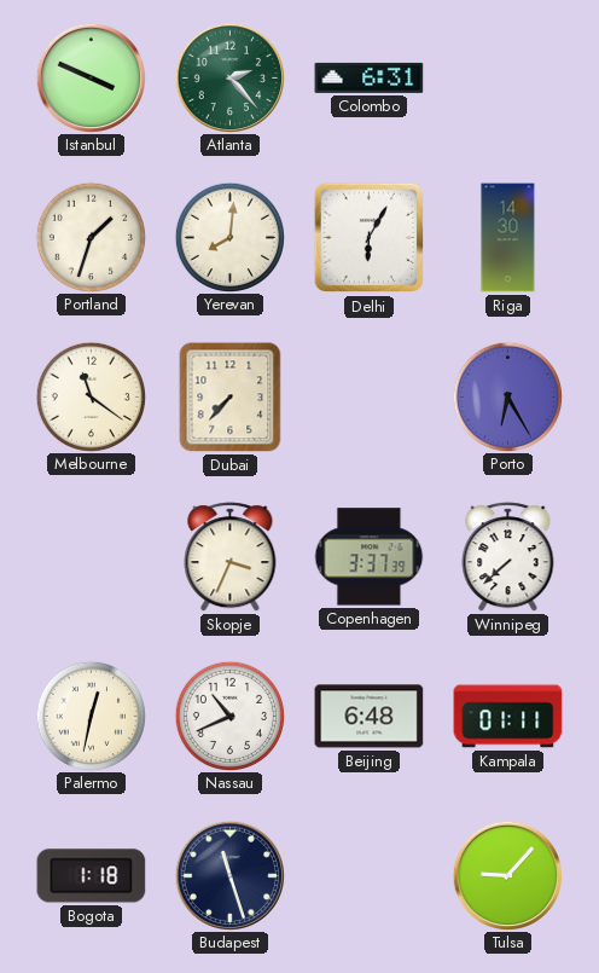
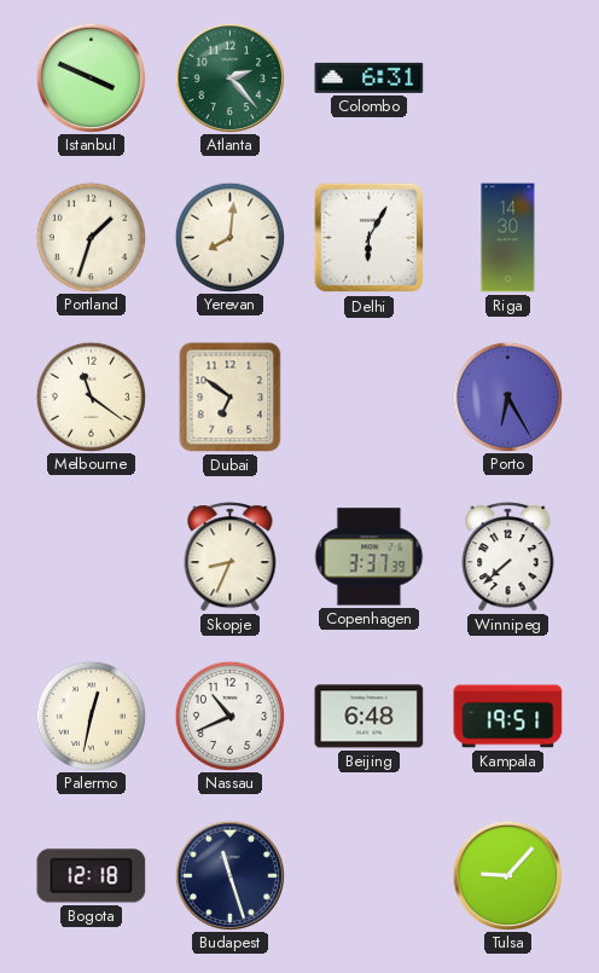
Dubai: 7:37 -> 6:51 (231, 398)
Skopje: 3:34 -> 8:34 (231, 557)
Kampala: 01:11 -> 19:51 (508, 717)
Bogota: 1:18 -> 12:18 (92, 876)
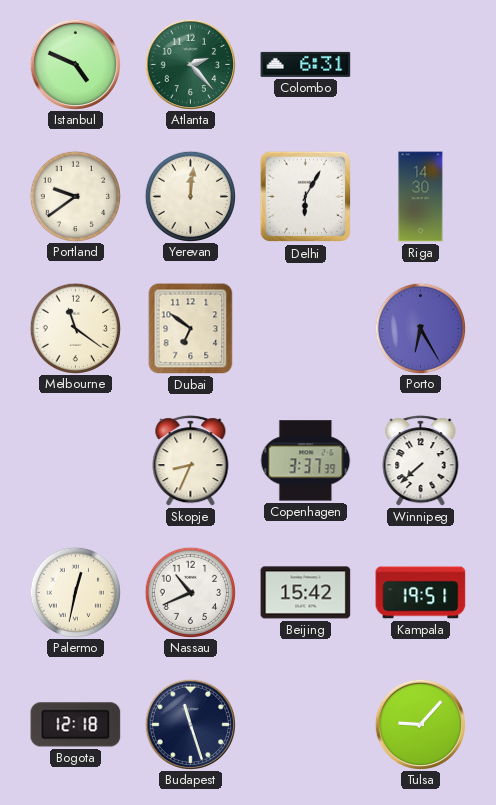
Istanbul: 3:49 -> 4:49 (75, 64)
Portland: 1:33 -> 9:39 (75, 196)
Yerevan: 8:01 -> 12:01 (190, 196)
Beijing: 6:48 -> 15:42 (306, 593)
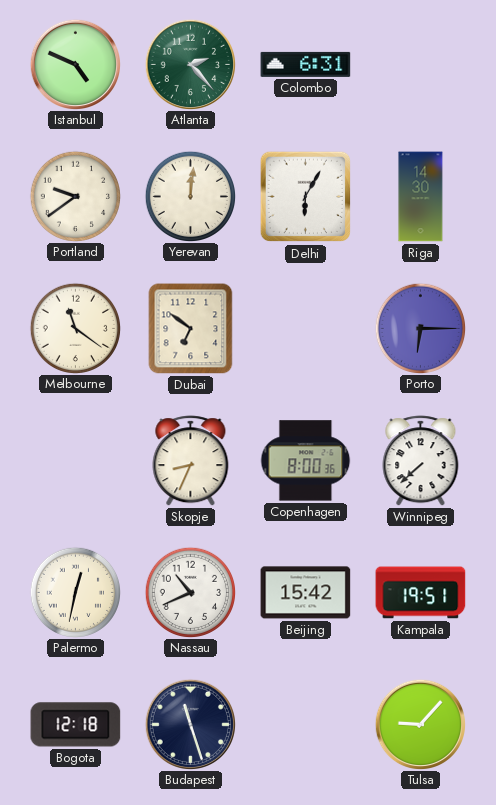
Porto: 6:25 -> 6:15 (420, 328)
Copenhagen: 3:37 -> 8:00 (306, 461)
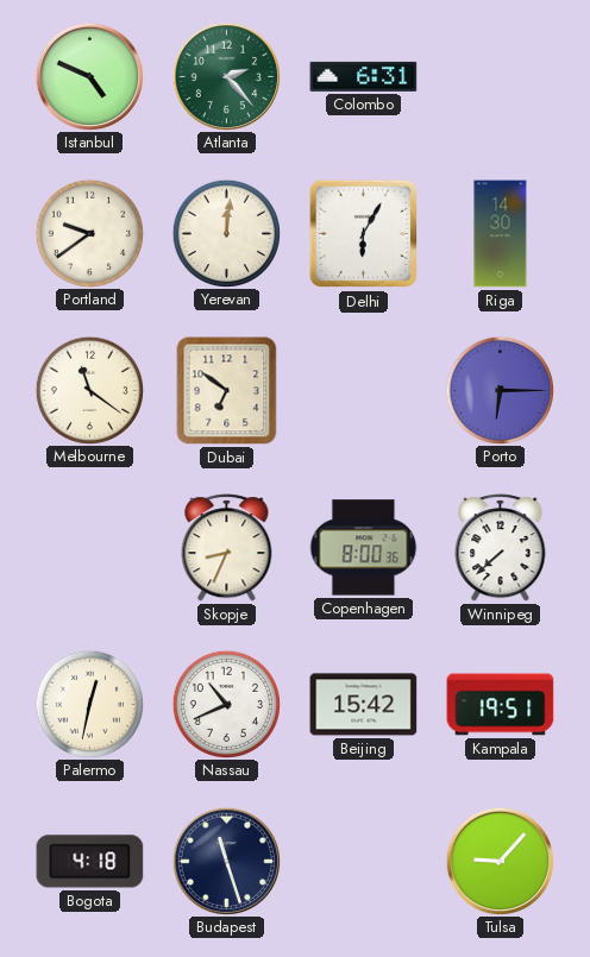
Bogota: 12:18 -> 4:18 (90, 862)
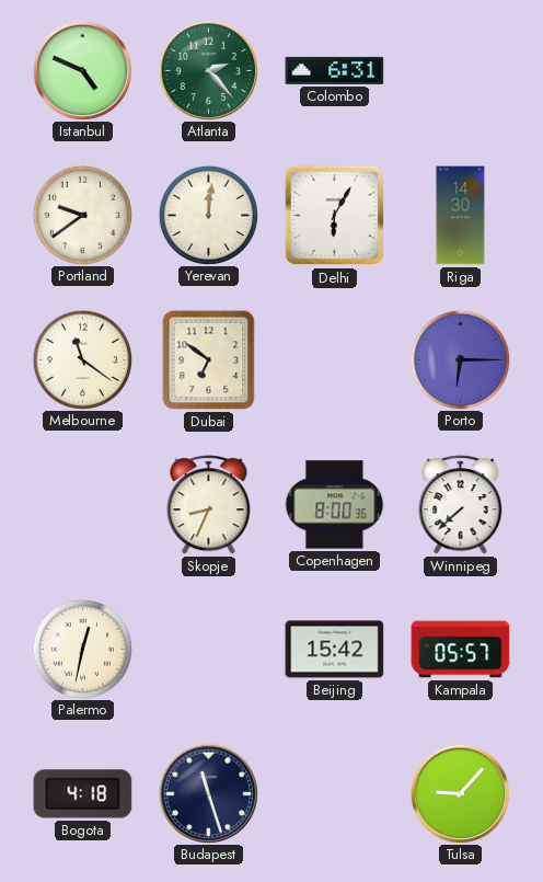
Nassau: 10:41 -> none (226, 704)
Kampala: 19:51 -> 05:57 (461, 650)
